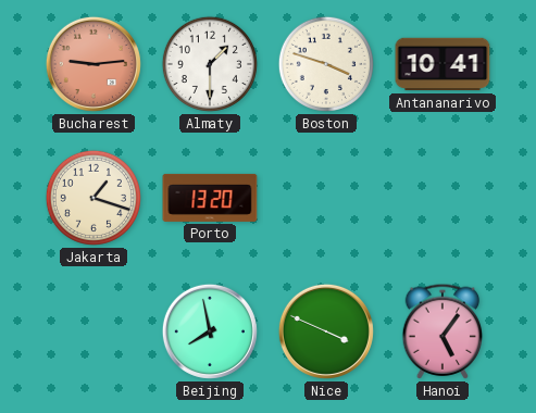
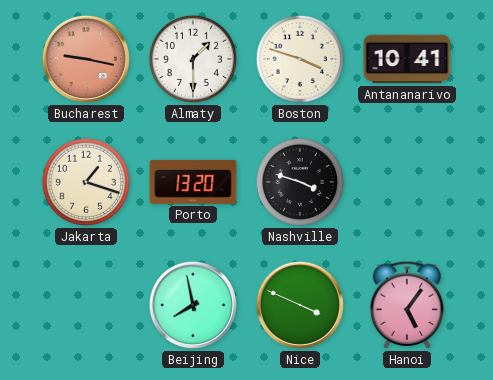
Bucharest: 9:14 -> 9:17 (86, 59)
Nashville: none -> 3:48 (300, 182)
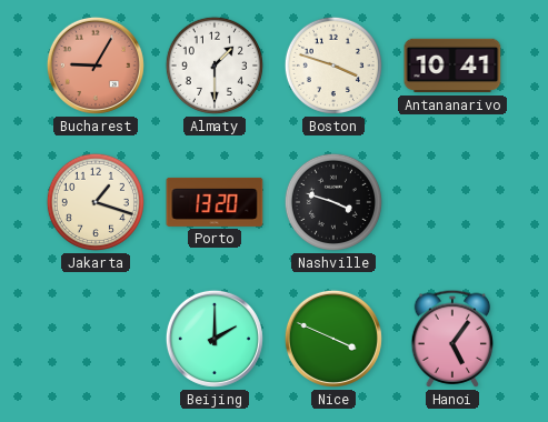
Bucharest: 9:17 -> 9:05 (96, 66)
Beijing: 7:58 -> 2:00 (215, 339)
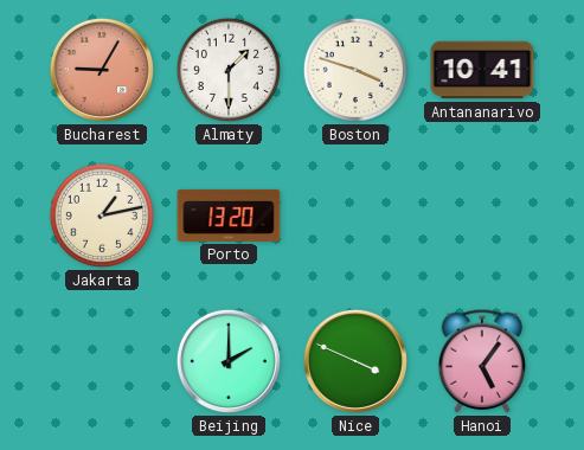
Jakarta: 1:18 -> 1:13 (102, 216)
Nashville: 3:48 -> none (333, 202)
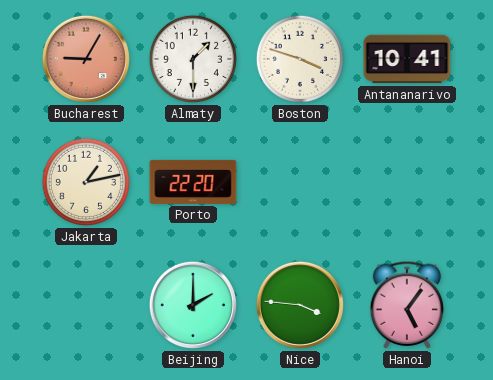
Porto: 13:20 -> 22:20 (193, 182)
Nice: 3:49 -> 3:46 (300, 305)
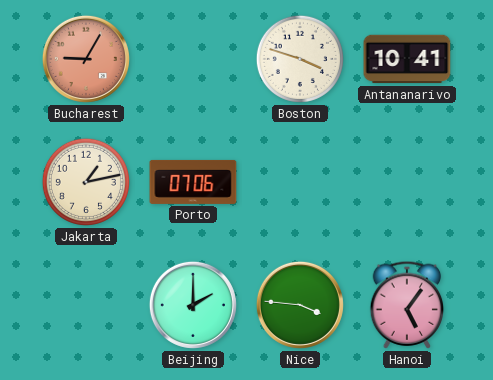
Almaty: 1:30 -> none (193, 59)
Porto: 22:20 -> 07:06 (193, 182)
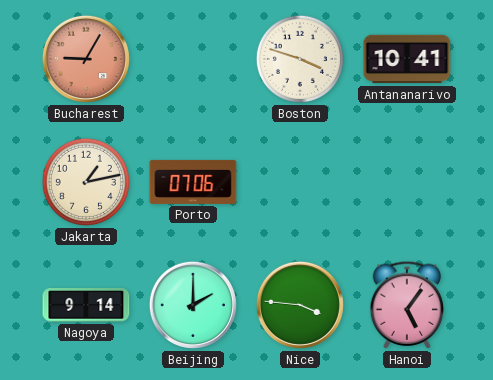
Nagoya: none -> 9:14 (86, 305)
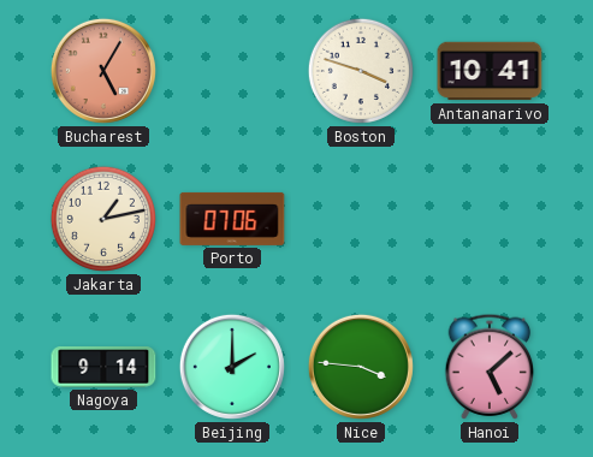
Bucharest: 9:05 -> 5:05 (103, 71)
Hanoi: 5:06 -> 5:08 (490, 367)
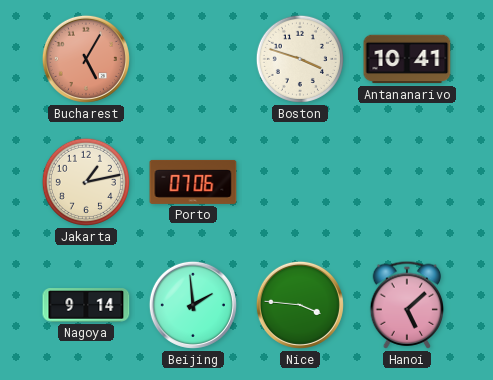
Beijing: 2:00 -> 1:59 (193, 305)
